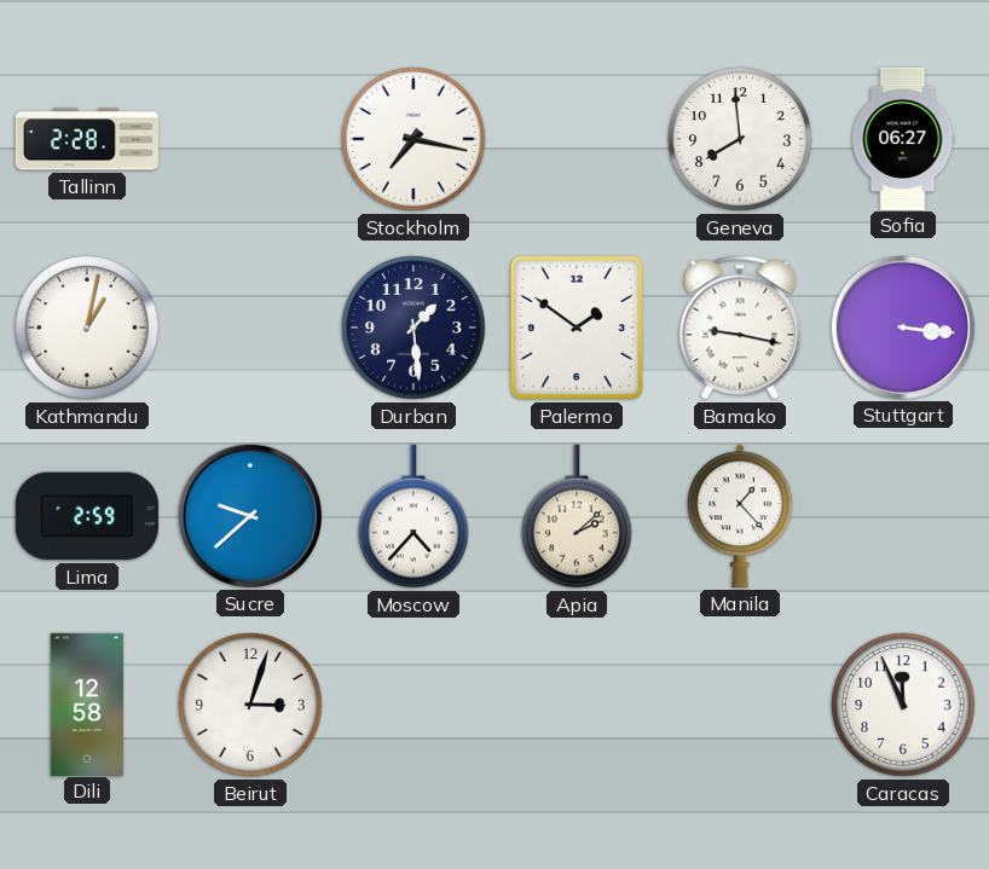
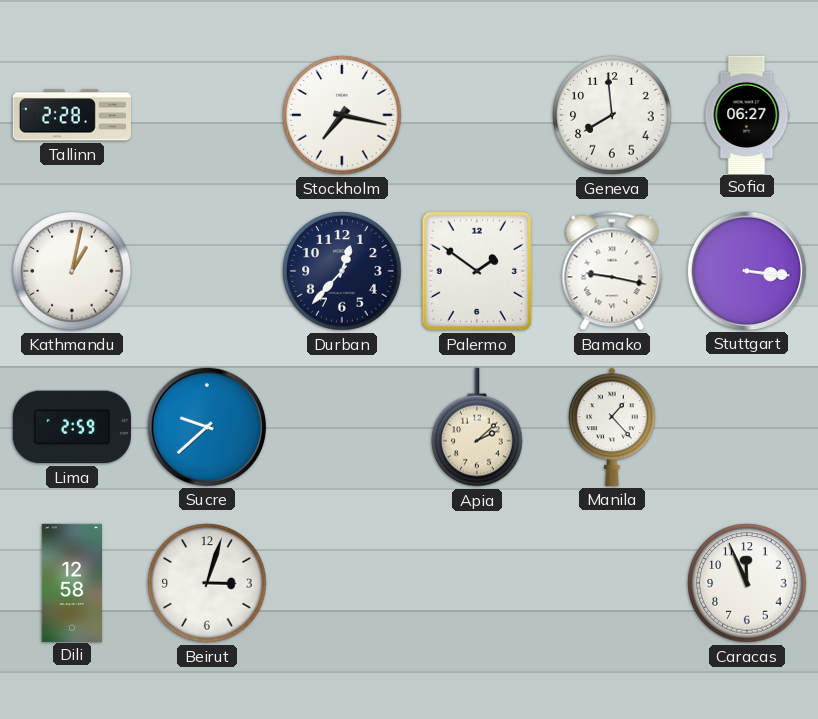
Durban: 1:29 -> 12:37 (342, 271)
Moscow: 4:37 -> none (413, 516)
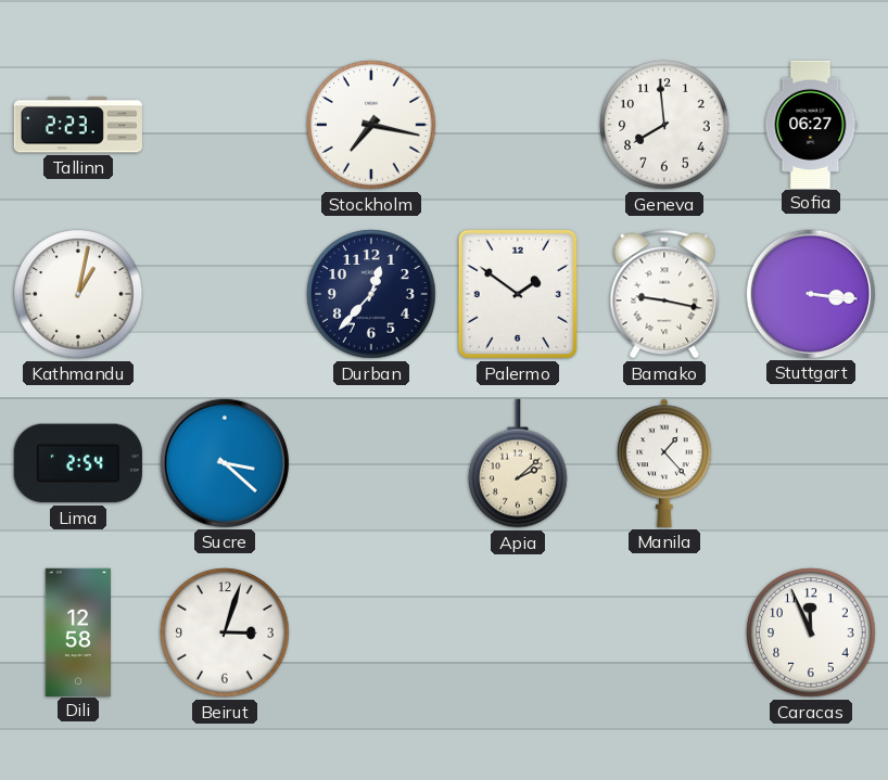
Tallinn: 2:28 -> 2:23 (78, 125)
Lima: 2:59 -> 2:54 (78, 463)
Sucre: 9:38 -> 3:22 (225, 463)
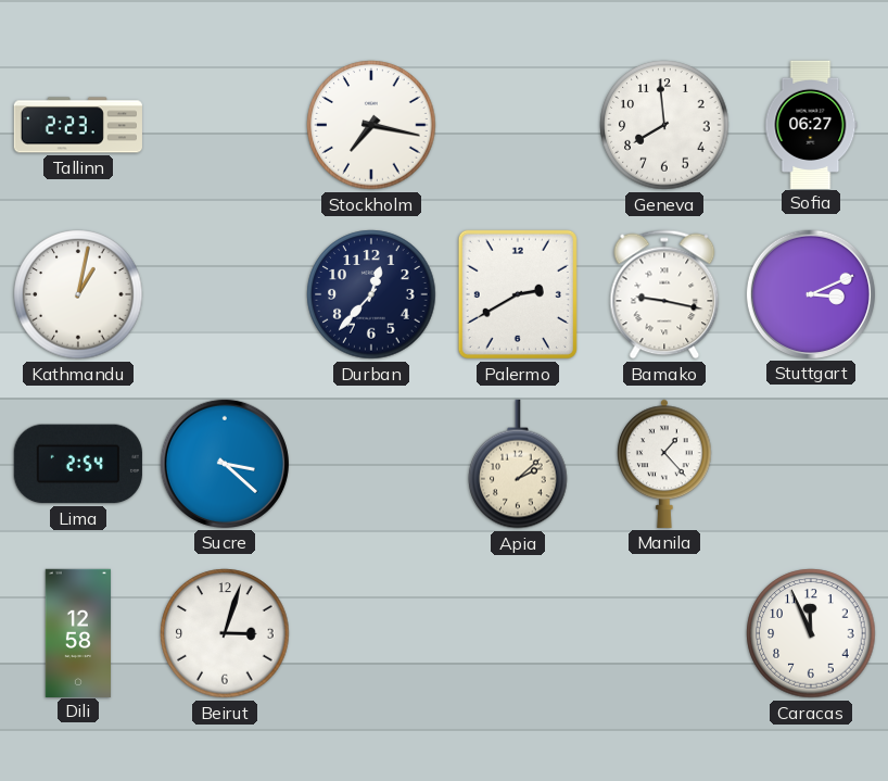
Palermo: 1:51 -> 2:40 (518, 294)
Stuttgart: 3:16 -> 3:11 (811, 294)
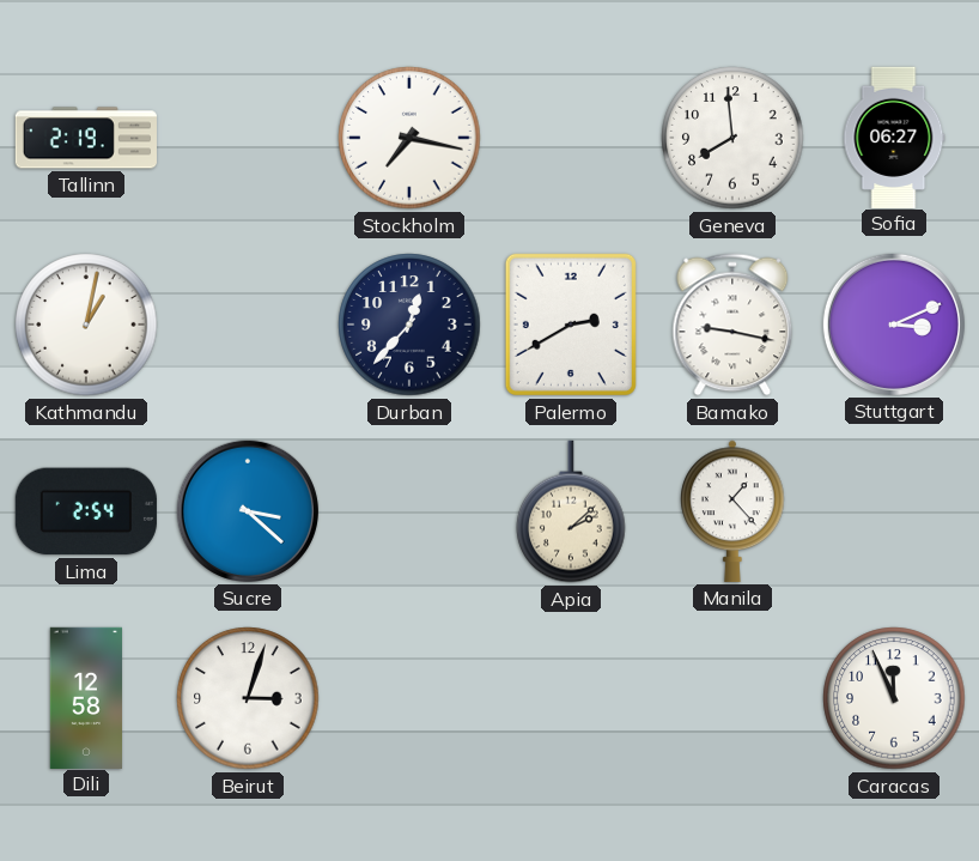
Tallinn: 2:23 -> 2:19 (86, 138)
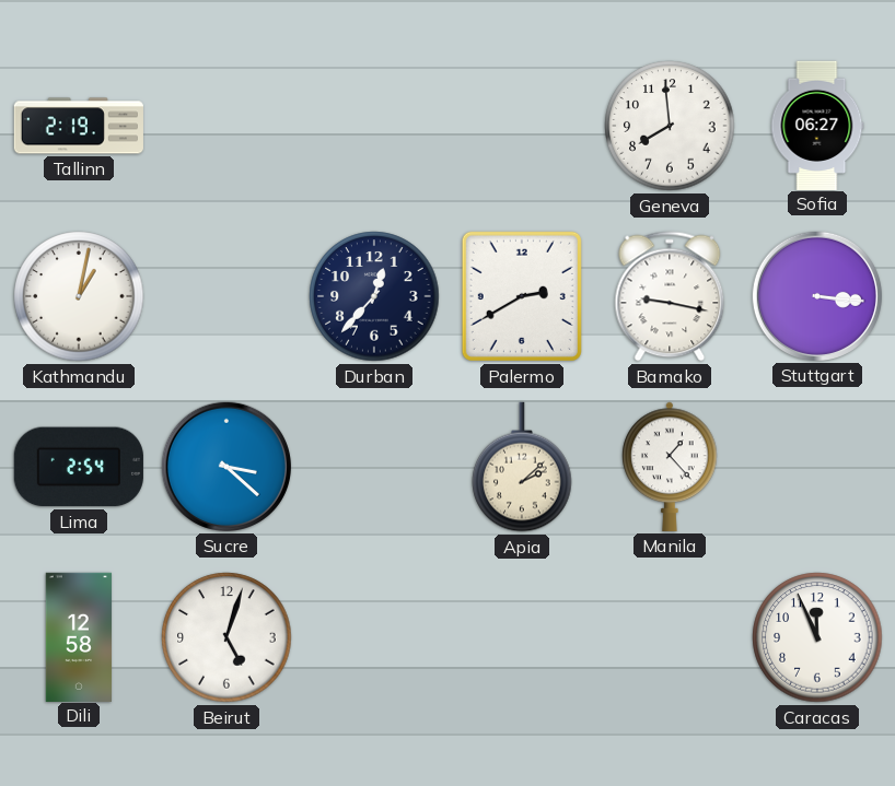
Stockholm: 7:17 -> none (409, 138)
Stuttgart: 3:11 -> 3:16 (817, 296)
Beirut: 3:03 -> 5:03 (226, 637)
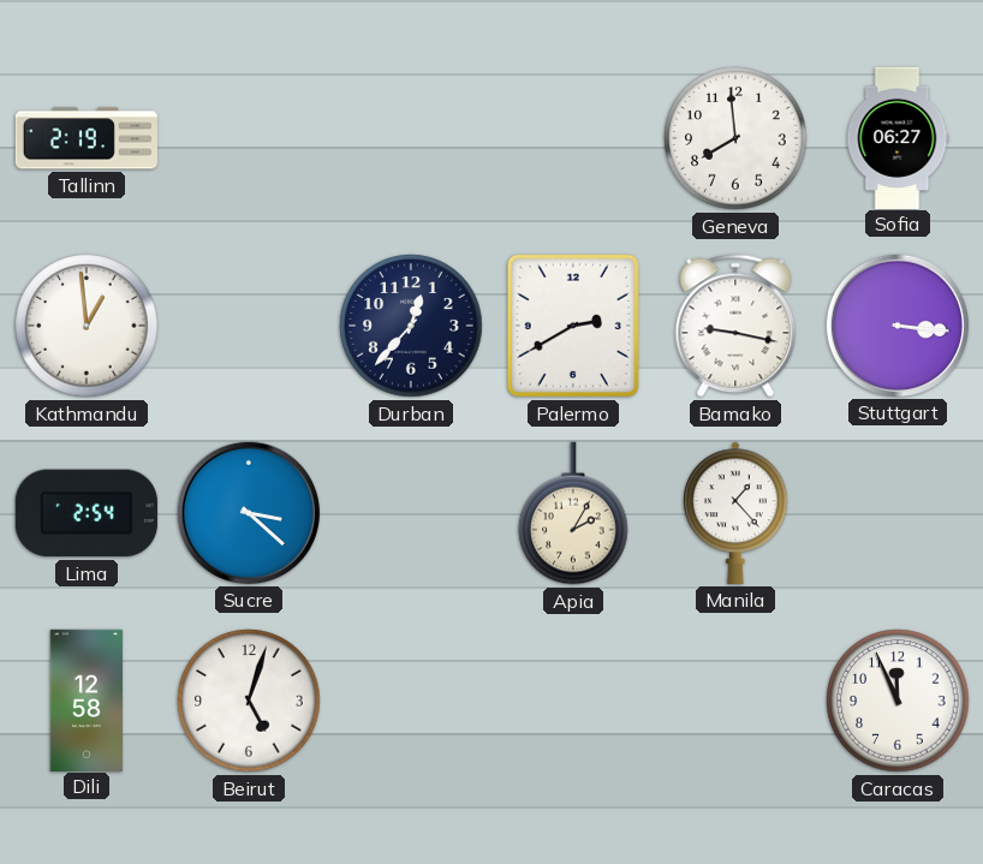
Kathmandu: 1:02 -> 12:59 (87, 326)
Apia: 2:08 -> 2:05 (573, 513)
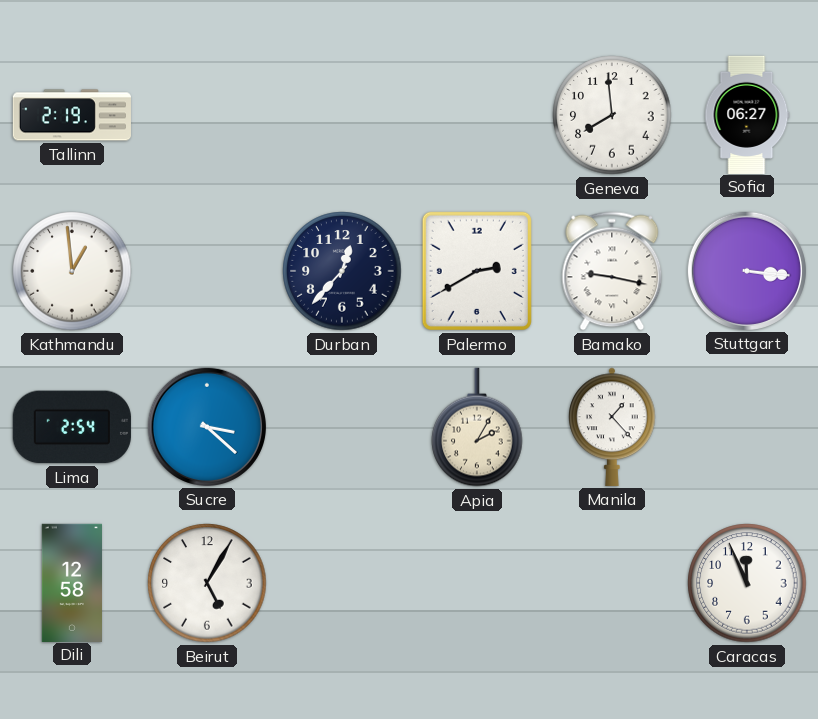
Beirut: 5:03 -> 5:05 (207, 583)
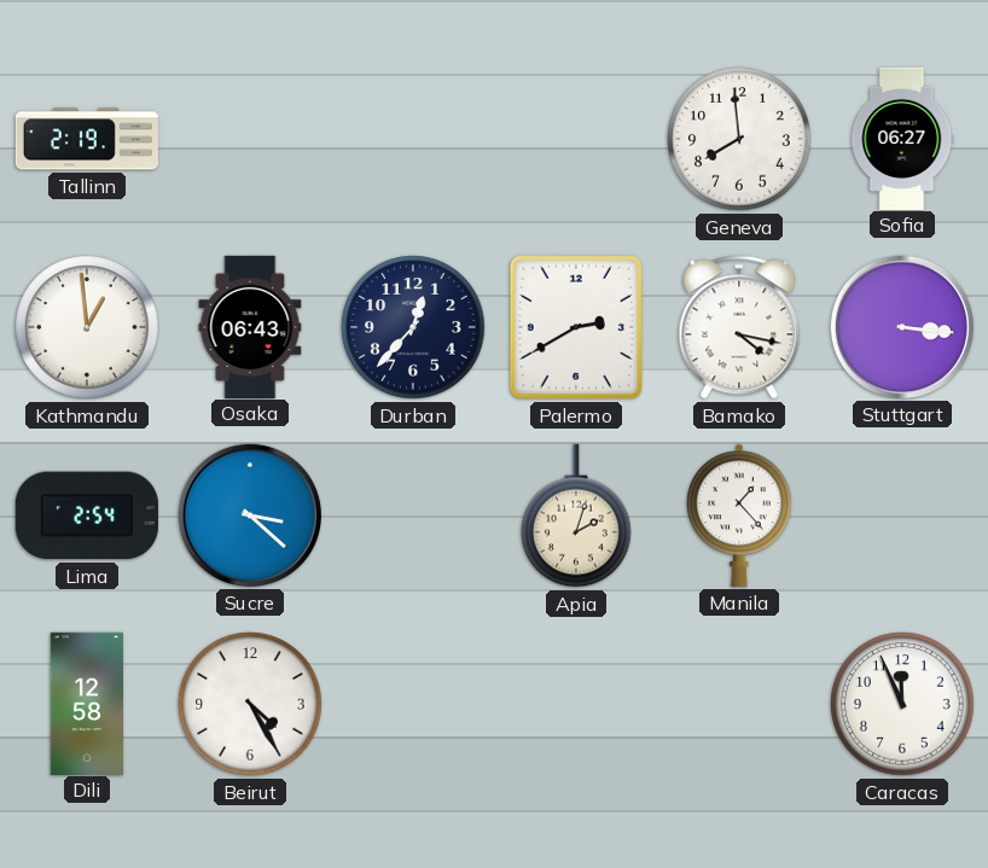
Osaka: none -> 06:43 (250, 326)
Bamako: 9:17 -> 4:17 (739, 327)
Apia: 2:05 -> 2:03 (576, 515)
Beirut: 5:05 -> 4:25 (250, 704)
